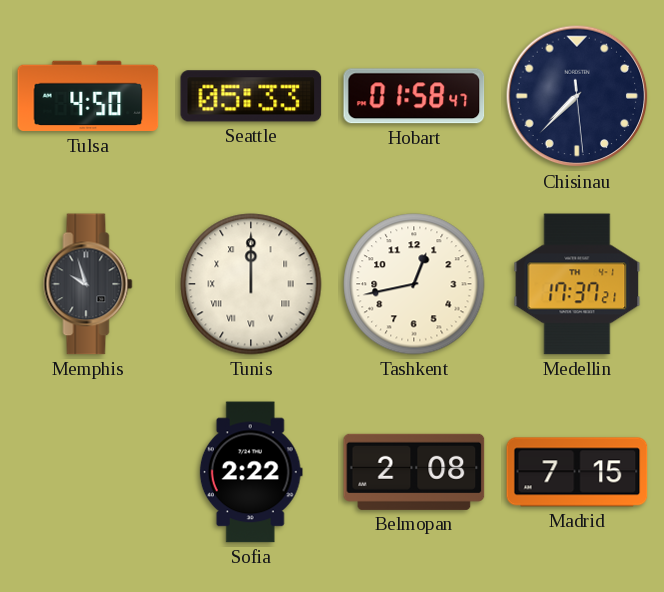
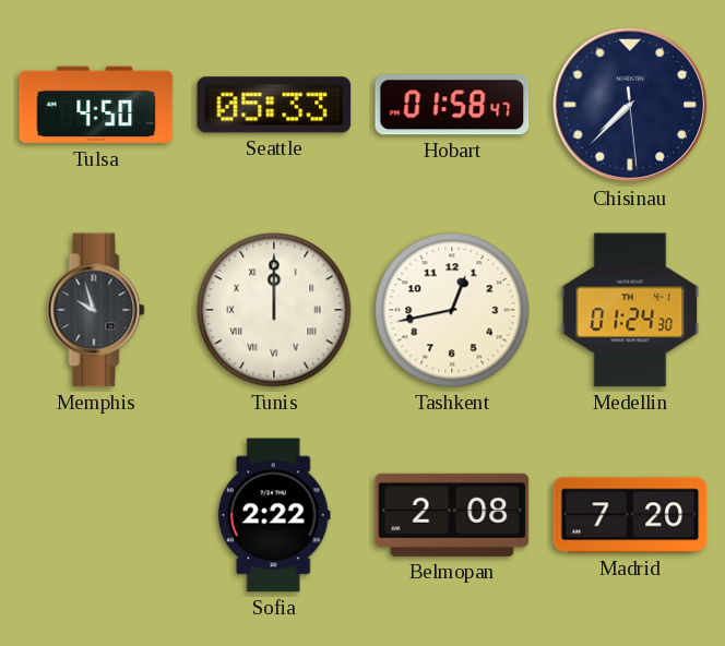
Medellin: 17:37 -> 01:24 (630, 310)
Madrid: 7:15 -> 7:20 (630, 515)
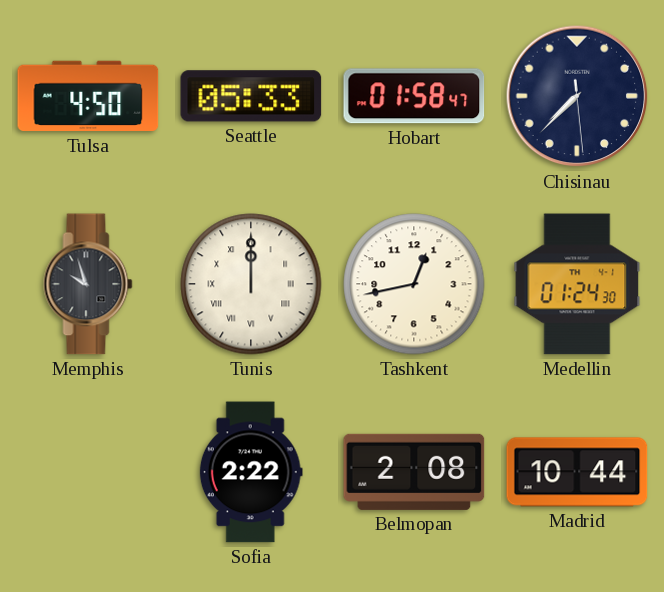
Madrid: 7:20 -> 10:44 (577, 472)
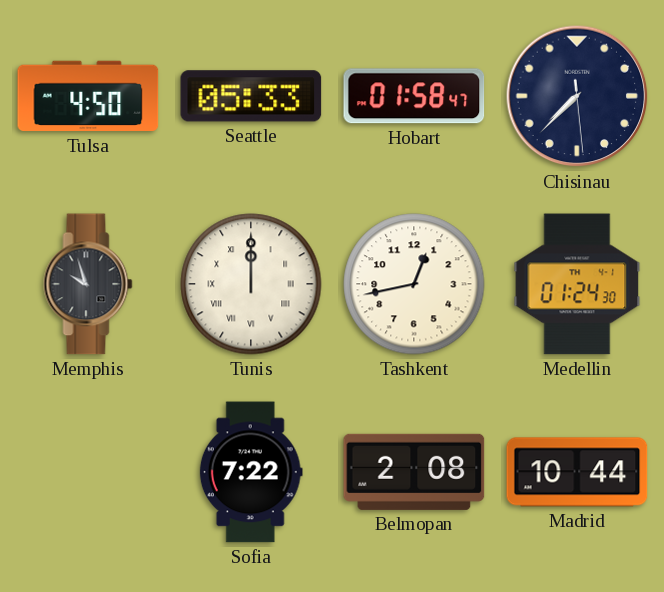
Sofia: 2:22 -> 7:22 (251, 472)
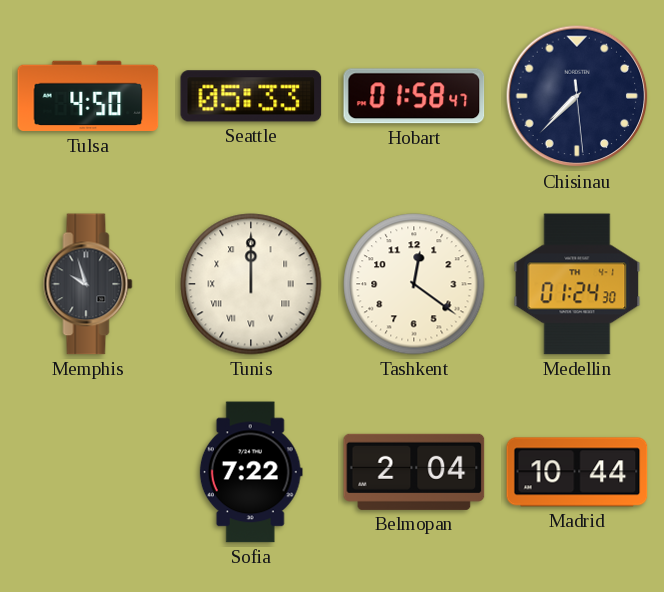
Tashkent: 12:43 -> 12:21 (414, 284)
Belmopan: 2:08 -> 2:04 (414, 472)
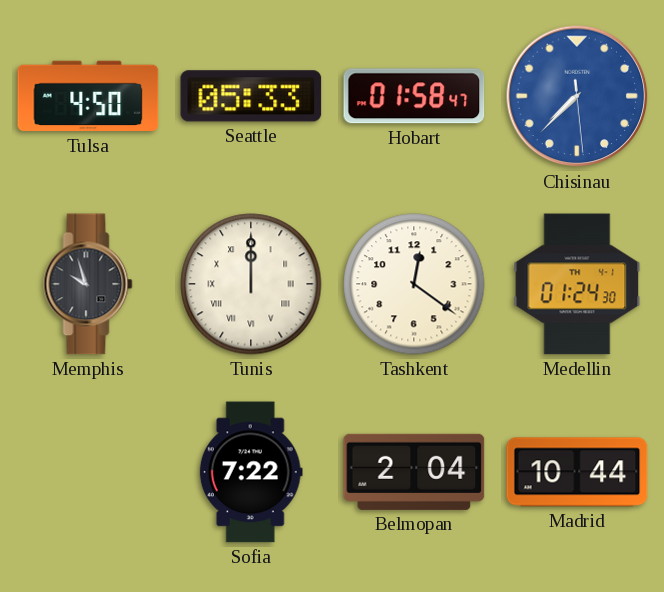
Chisinau dial: navy -> blue (577, 96)
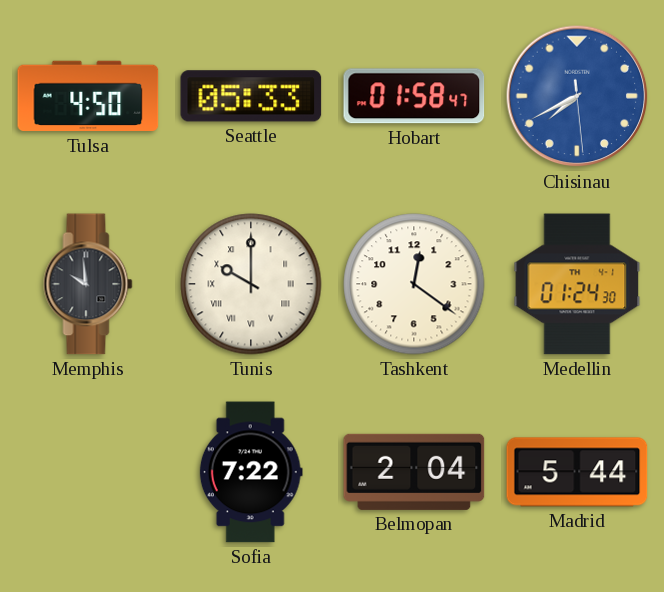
Chisinau: 7:37 -> 7:40 (577, 96)
Memphis: 9:57 -> 9:59 (88, 284)
Tunis: 12:00 -> 10:00 (251, 284)
Madrid: 10:44 -> 5:44 (577, 472)
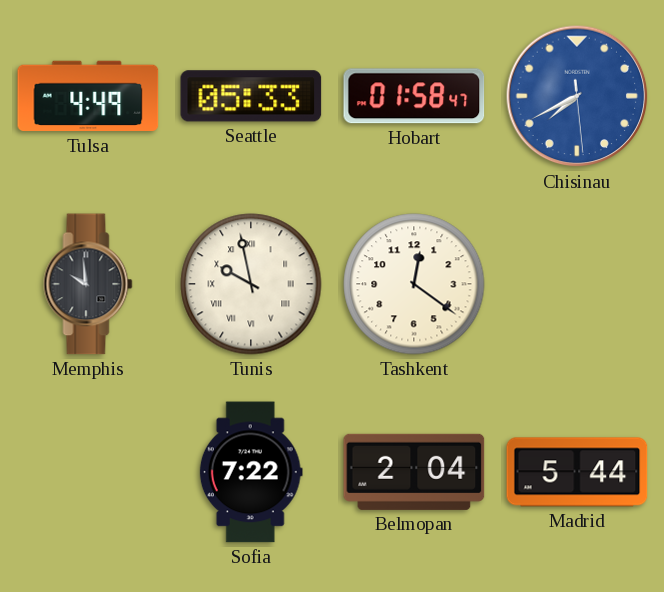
Tulsa: 4:50 -> 4:49 (88, 96)
Tunis: 10:00 -> 9:58 (251, 284)
Medellin: 01:24 -> none (577, 284)
